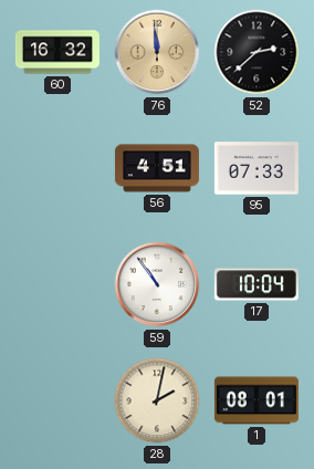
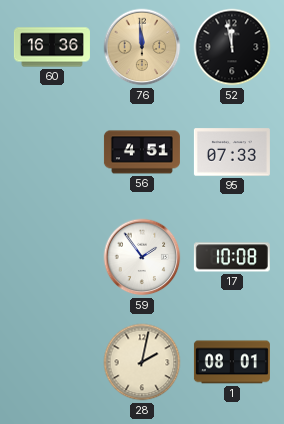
60: 16:32 -> 16:36 (52, 47)
52: 2:38 -> 11:58 (232, 47)
59: 10:54 -> 1:54 (142, 257)
17: 10:04 -> 10:08 (232, 257)
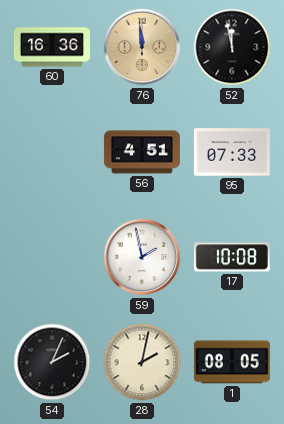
59: 1:54 -> 1:58 (142, 257)
54: none -> 2:04 (52, 362)
1: 08:01 -> 08:05 (232, 362)
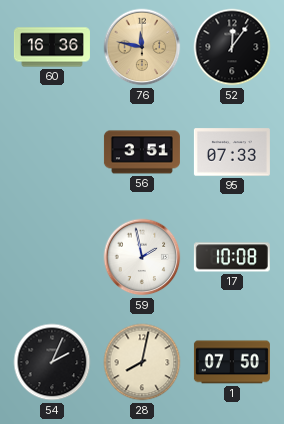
76: 11:59 -> 11:47 (142, 47)
52: 11:58 -> 12:06 (232, 47)
56: 4:51 -> 3:51 (142, 152)
28: 2:02 -> 8:02 (142, 362)
1: 08:05 -> 07:50 (232, 362)
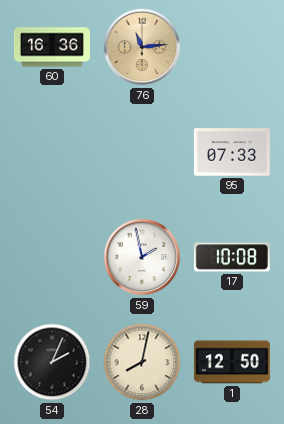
76: 11:47 -> 11:14 (142, 47)
52: 12:06 -> none (232, 47)
56: 3:51 -> none (142, 152)
1: 07:50 -> 12:50 (232, 362)
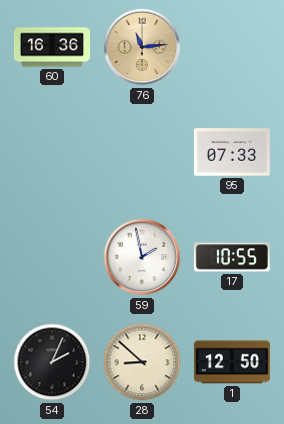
17: 10:08 -> 10:55 (232, 257)
28: 8:02 -> 8:52 (142, 362)
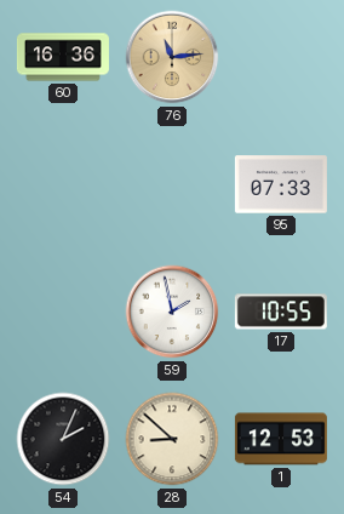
1: 12:50 -> 12:53 (281, 439)
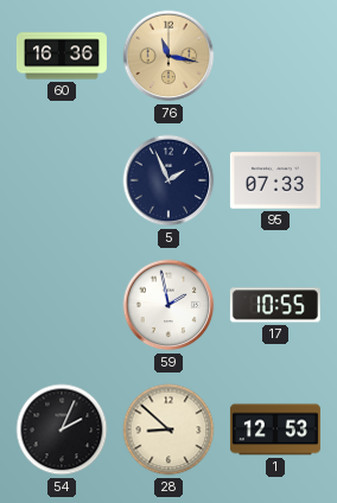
76: 11:14 -> 11:17 (168, 56)
5: none -> 1:56 (168, 180)
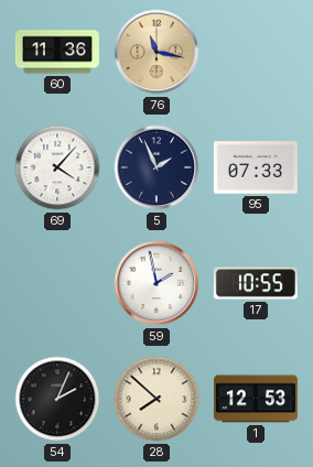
60: 16:36 -> 11:36 (57, 52)
69: none -> 4:07 (57, 167)
28: 8:52 -> 7:52 (156, 399)
